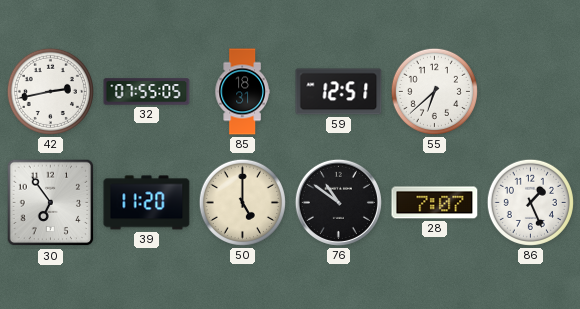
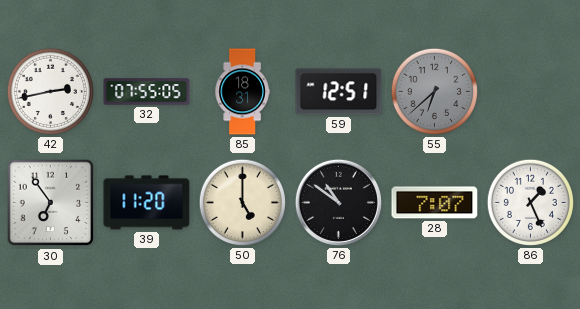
55 dial: white -> grey (434, 91)
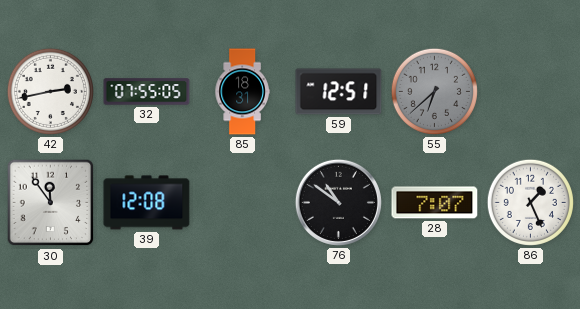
30: 6:54 -> 11:54 (51, 203)
39: 11:20 -> 12:08 (147, 203)
50: 5:00 -> none (242, 202)
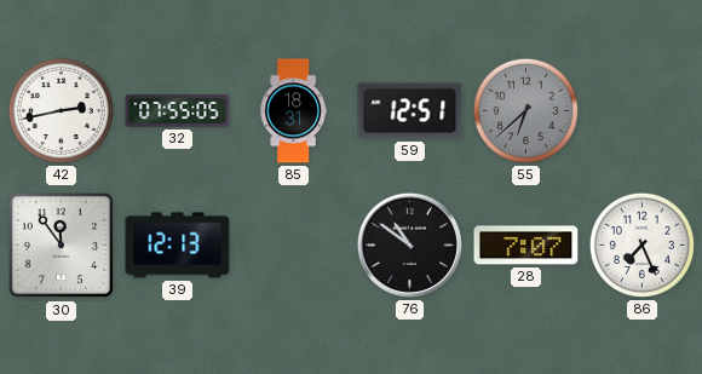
39: 12:08 -> 12:13 (178, 246)
86: 1:26 -> 7:26 (641, 244)
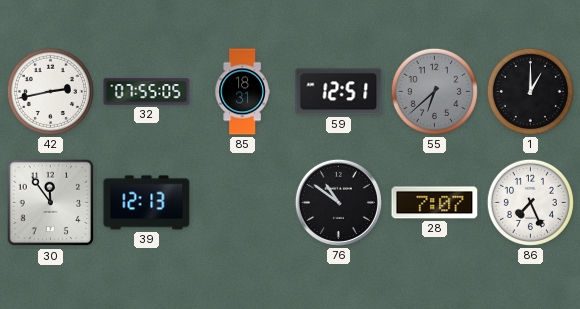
1: none -> 1:00 (530, 91)
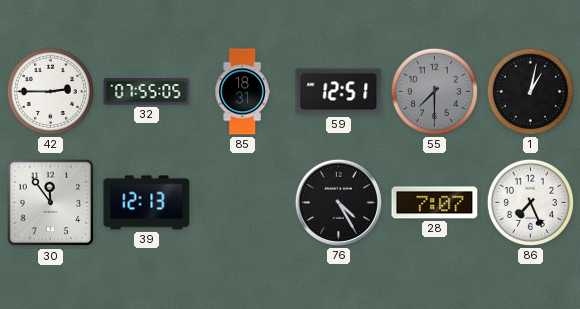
42: 2:43 -> 2:45 (50, 91)
55: 6:38 -> 7:30 (434, 91)
1: 1:00 -> 1:02 (530, 91)
76: 10:51 -> 4:25 (338, 202)
